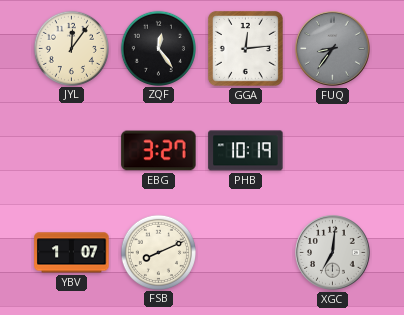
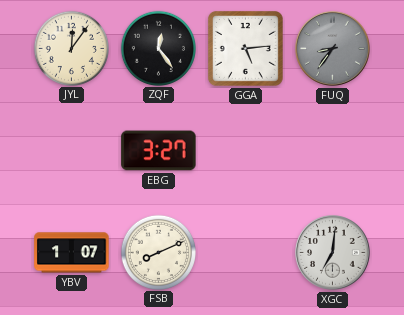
GGA: 12:14 -> 5:14 (245, 48)
PHB: 10:19 -> none (246, 151)
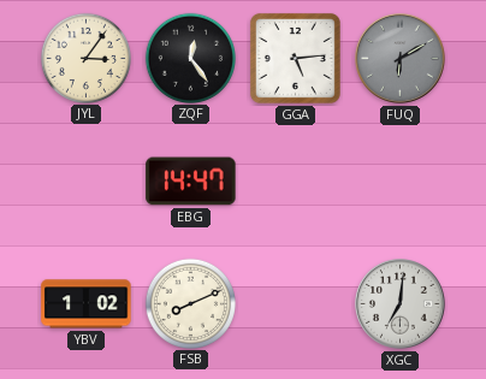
JYL: 12:06 -> 3:06 (85, 58)
FUQ: 8:36 -> 6:10 (401, 59)
EBG: 3:27 -> 14:47 (191, 182)
YBV: 1:07 -> 1:02 (87, 304)
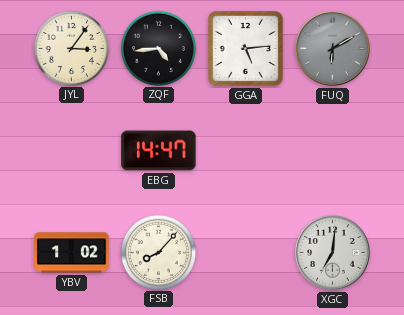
ZQF: 12:24 -> 4:44 (158, 48)
FSB: 8:11 -> 8:07 (158, 252)
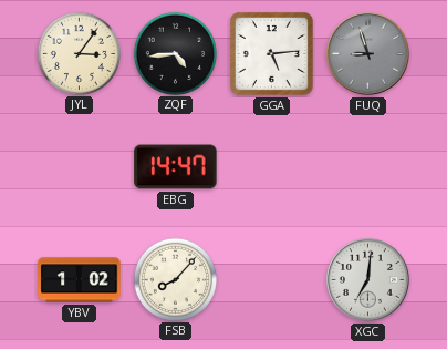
FUQ: 6:10 -> 8:57 (368, 54)
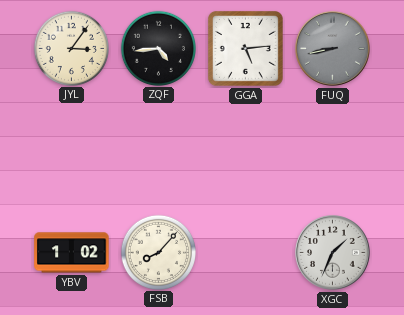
FUQ: 8:57 -> 8:43 (333, 49)
EBG: 14:47 -> none (176, 167)
XGC: 7:01 -> 1:34 (333, 253)
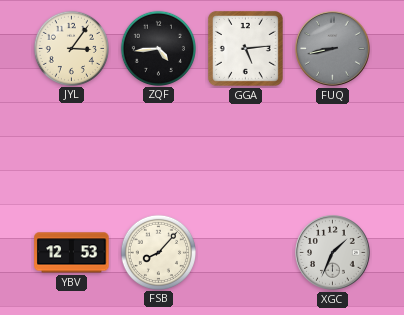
YBV: 1:02 -> 12:53 (72, 253)
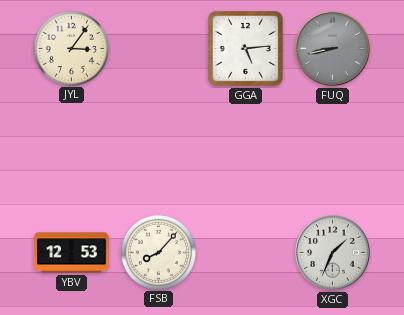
ZQF: 4:44 -> none (158, 48)
